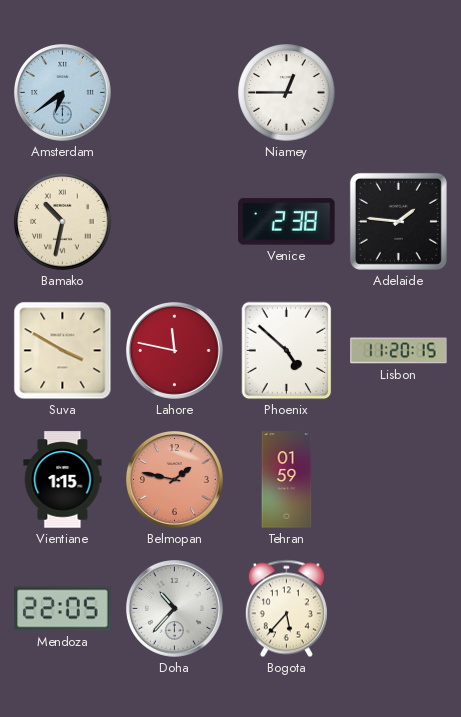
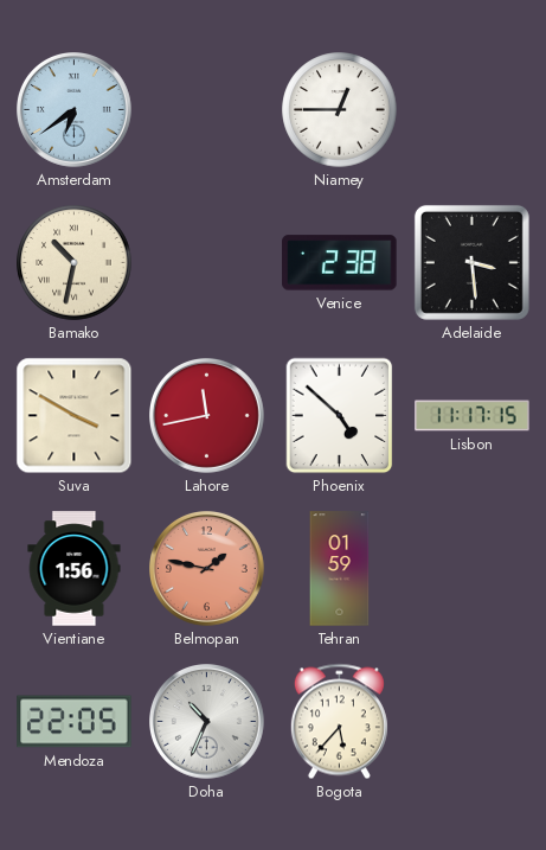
Adelaide: 1:46 -> 3:29 (471, 262)
Lahore: 11:47 -> 11:43 (207, 416)
Lisbon: 11:20 -> 11:17 (473, 416)
Vientiane: 1:15 -> 1:56 (75, 569)
Doha: 10:37 -> 10:34 (207, 722)
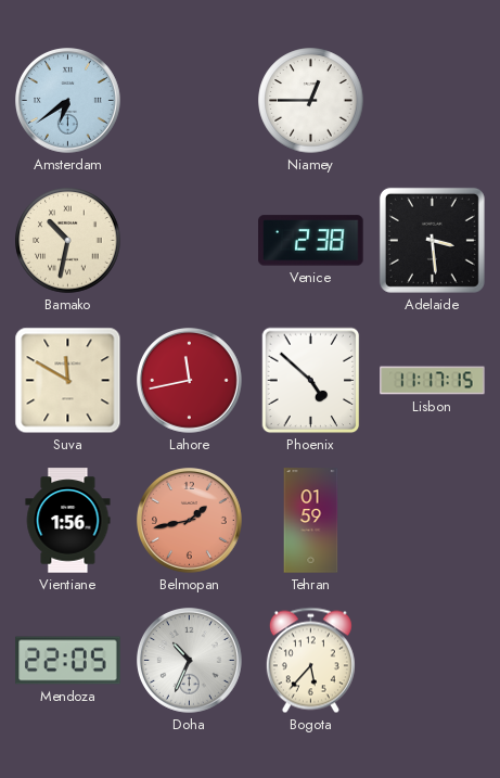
Suva: 3:50 -> 11:50 (68, 381)
Belmopan: 1:47 -> 1:43 (190, 521)
